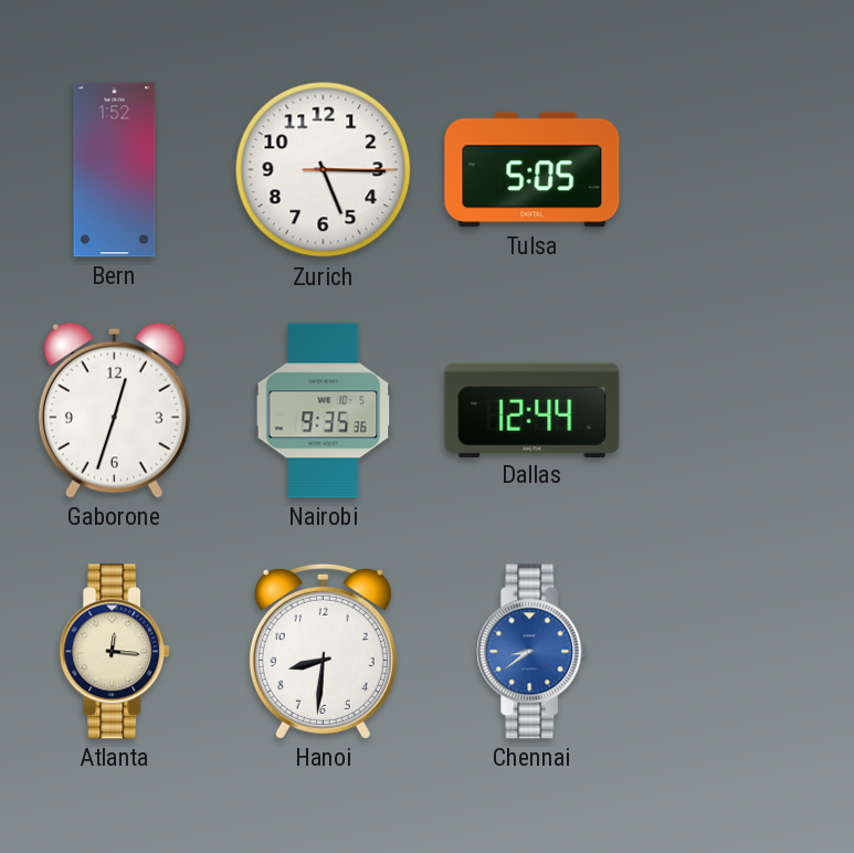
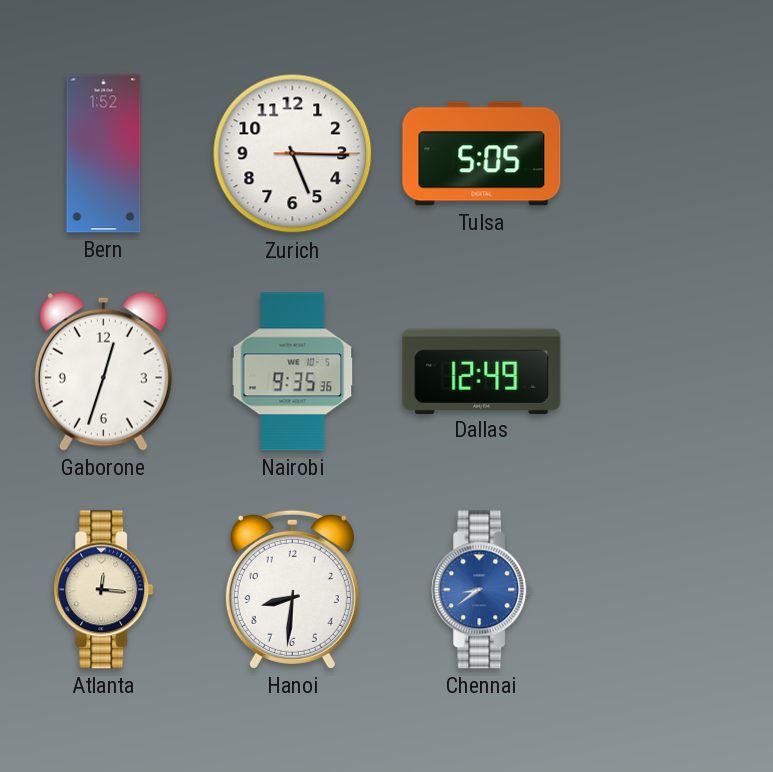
Dallas: 12:44 -> 12:49 (482, 371)
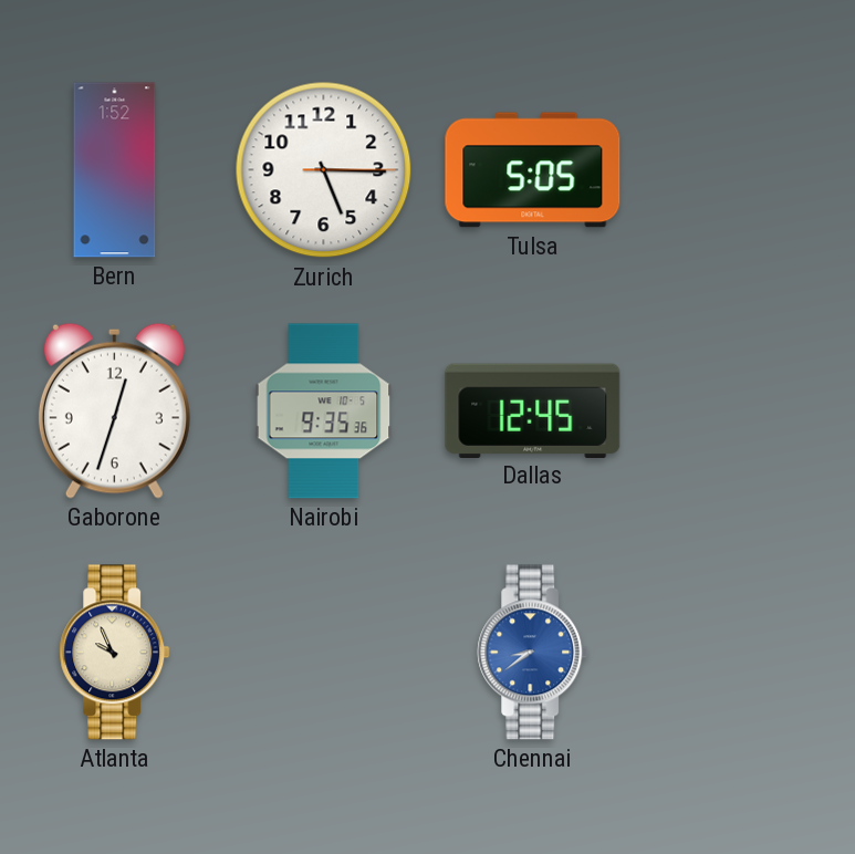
Dallas: 12:49 -> 12:45 (533, 410)
Atlanta: 12:16 -> 9:56 (115, 653)
Hanoi: 8:31 -> none (292, 589)
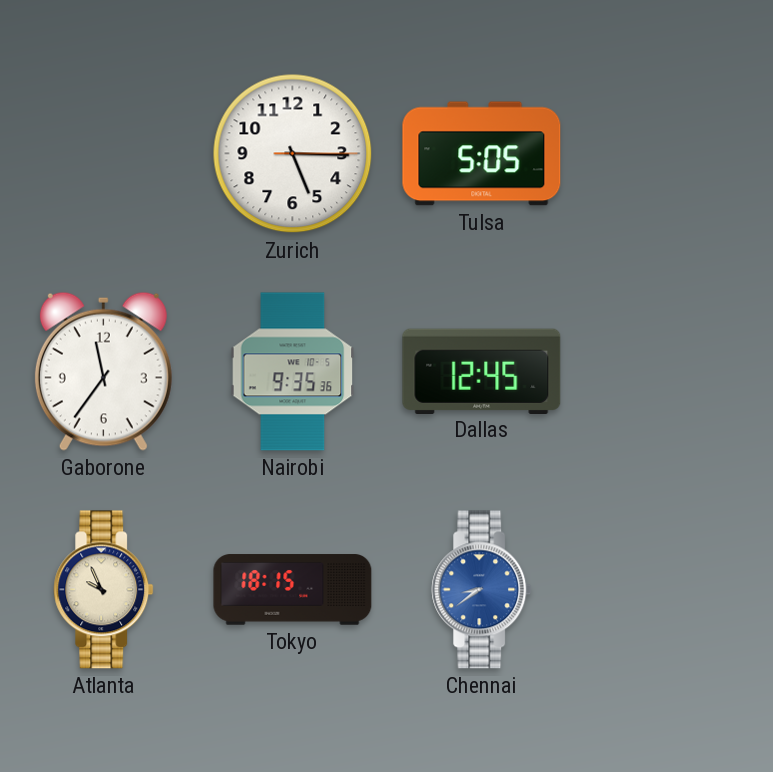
Bern: 1:52 -> none (115, 170)
Gaborone: 12:33 -> 11:36 (103, 371)
Tokyo: none -> 18:15 (293, 590)
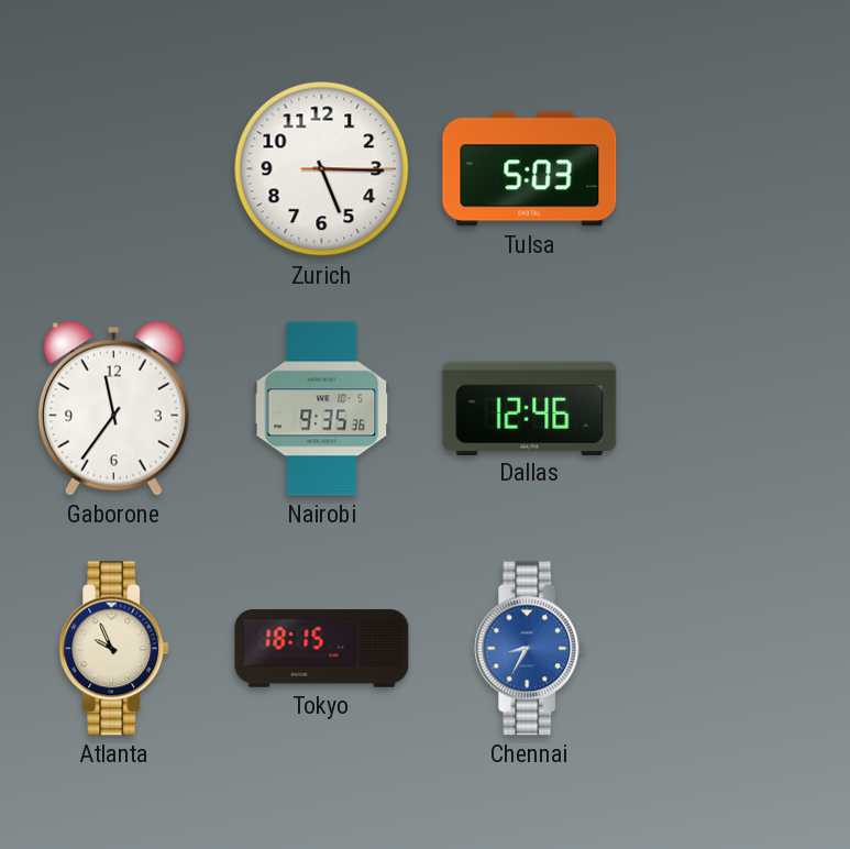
Tulsa: 5:05 -> 5:03 (530, 169)
Dallas: 12:45 -> 12:46 (530, 408)
Chennai: 8:39 -> 8:35 (530, 649)
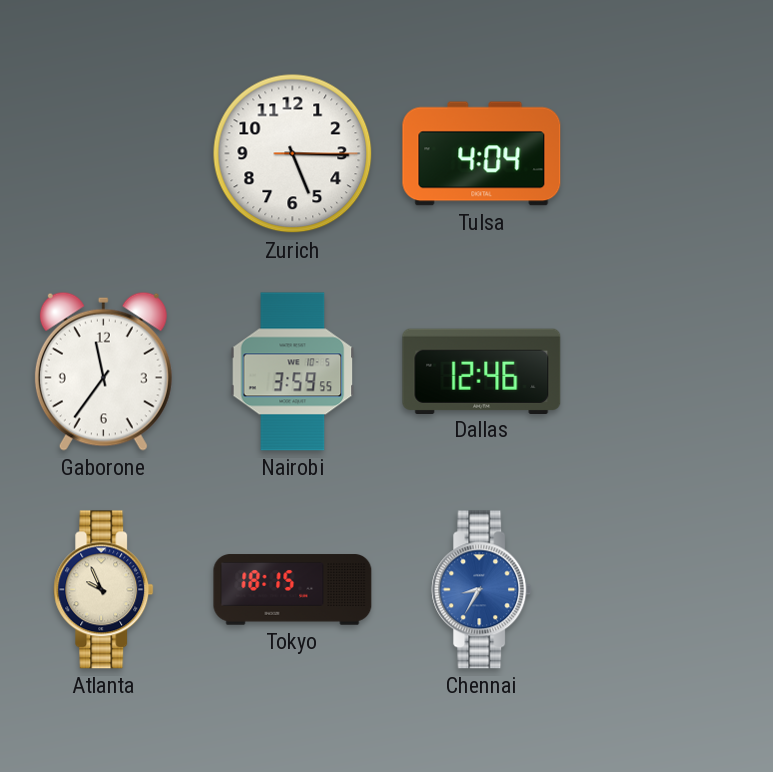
Tulsa: 5:03 -> 4:04 (482, 154)
Nairobi: 9:35 -> 3:59 (293, 372)
